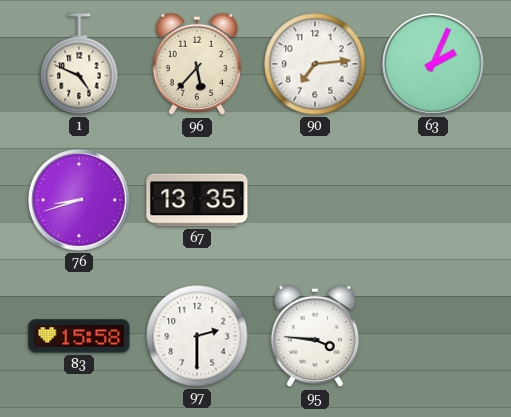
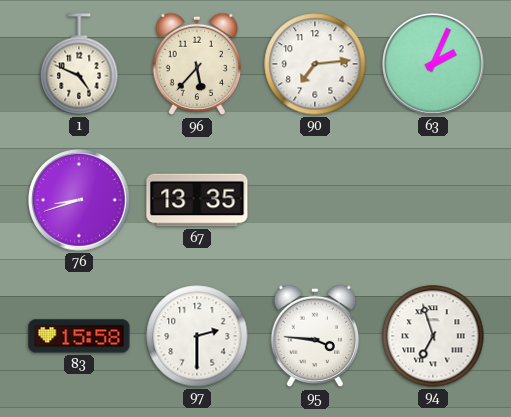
94: none -> 6:57 (433, 336)
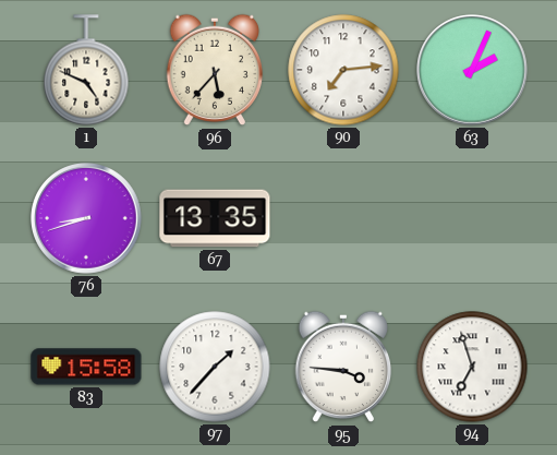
97: 2:30 -> 1:37 (215, 367)
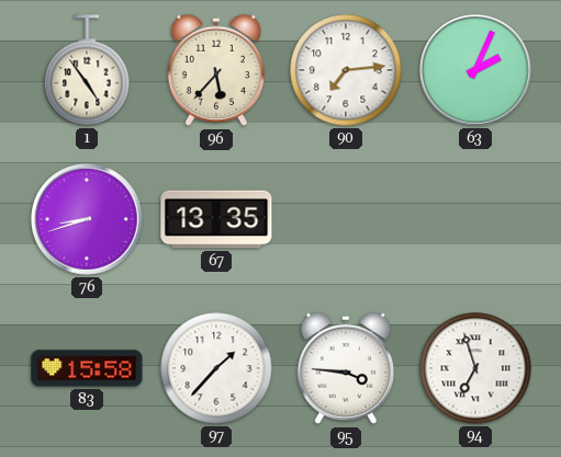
1: 4:49 -> 4:54 (87, 70)
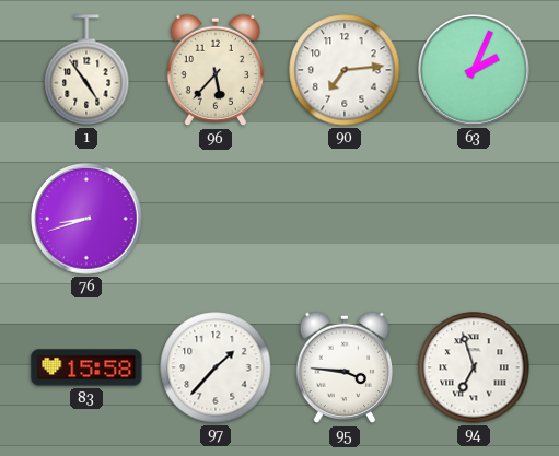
67: 13:35 -> none (216, 219)
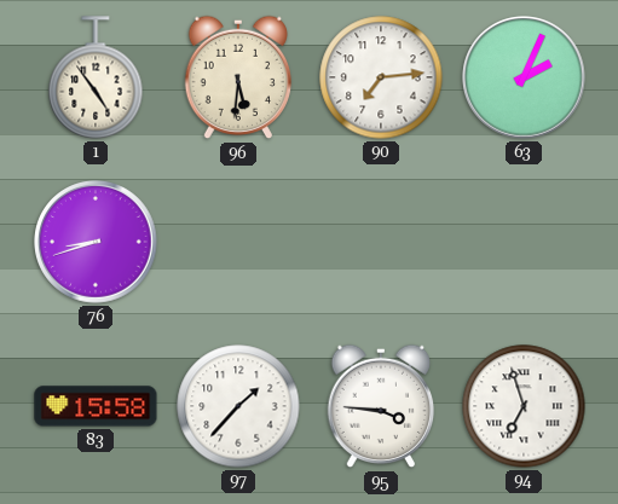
96: 5:37 -> 5:31 (238, 77)
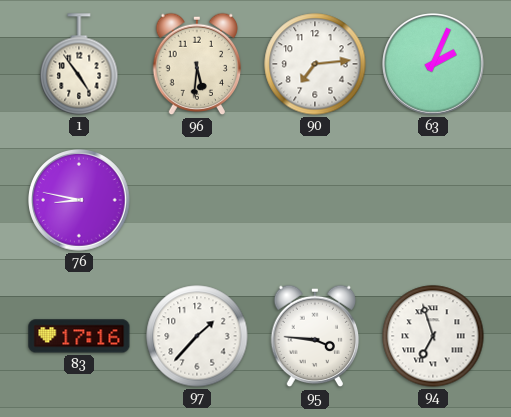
76: 8:42 -> 8:47 (79, 200)
83: 15:58 -> 17:16 (79, 336)
